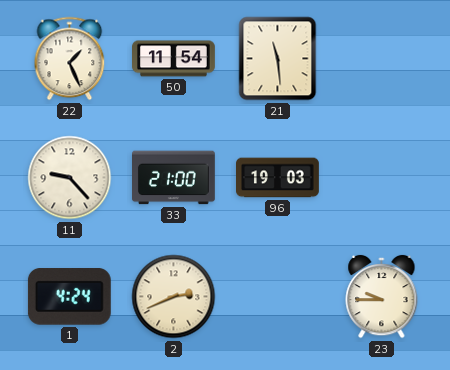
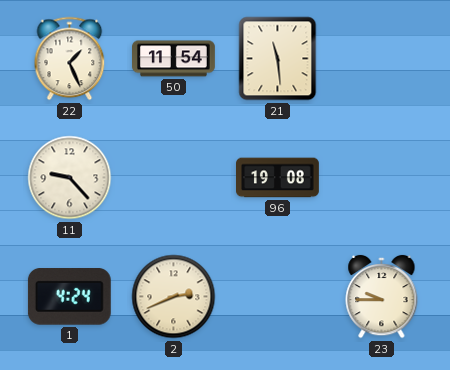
33: 21:00 -> none (174, 178)
96: 19:03 -> 19:08 (278, 178)
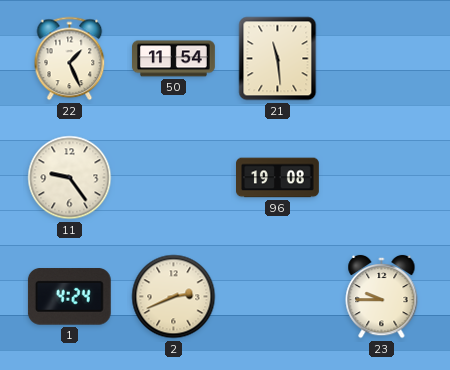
11: 9:23 -> 9:24 (70, 178)
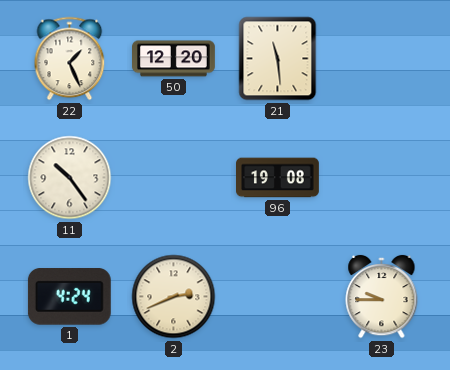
50: 11:54 -> 12:20 (174, 59)
11: 9:24 -> 10:24 (70, 178)
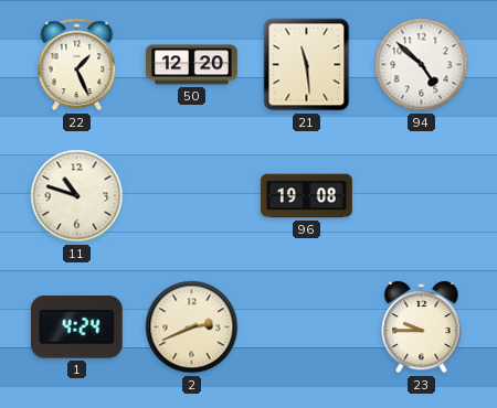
94: none -> 4:52 (422, 65)
11: 10:24 -> 10:48 (77, 196)
